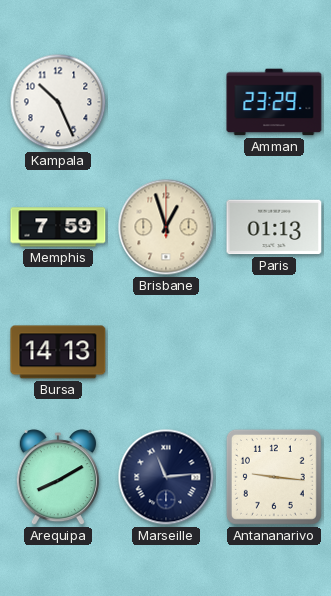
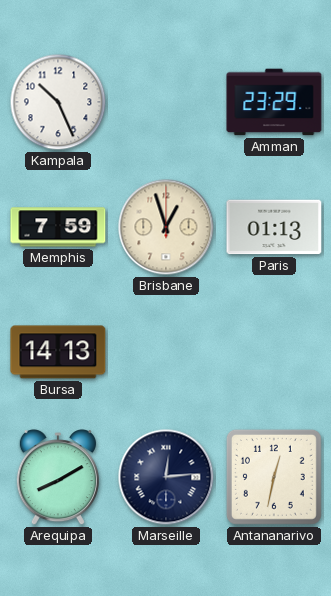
Marseille: 11:14 -> 12:14 (166, 477)
Antananarivo: 9:16 -> 12:32 (274, 477)
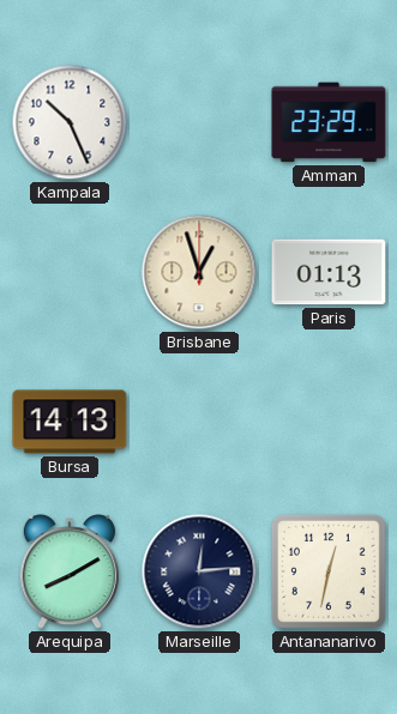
Memphis: 7:59 -> none (58, 227)
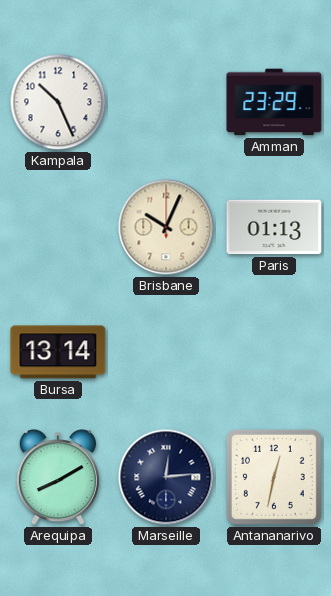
Brisbane: 12:57 -> 10:04 (166, 227)
Bursa: 14:13 -> 13:14 (58, 352)
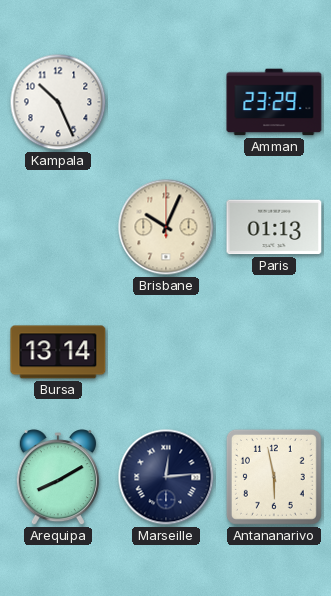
Antananarivo: 12:32 -> 5:58 (274, 477)
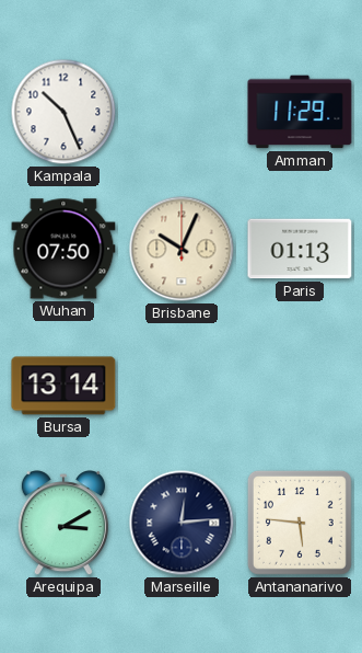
Amman: 23:29 -> 11:29 (300, 112)
Wuhan: none -> 07:50 (63, 249)
Arequipa: 8:10 -> 3:10 (63, 524)
Antananarivo: 5:58 -> 5:46 (300, 523)
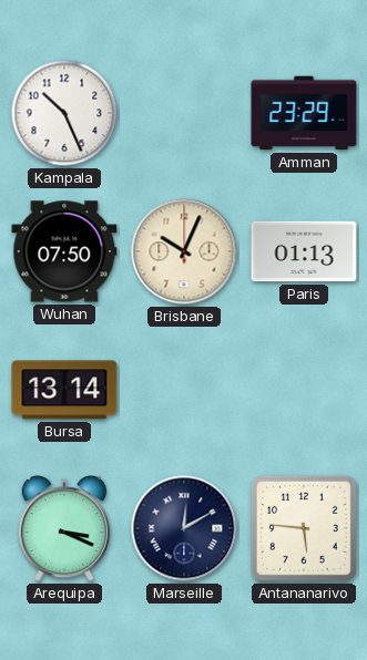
Amman: 11:29 -> 23:29 (304, 113)
Arequipa: 3:10 -> 3:19 (64, 529)
Marseille: 12:14 -> 12:10 (184, 528)
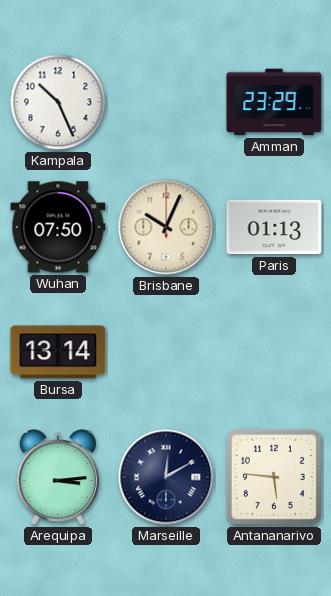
Arequipa: 3:19 -> 3:14 (58, 478)
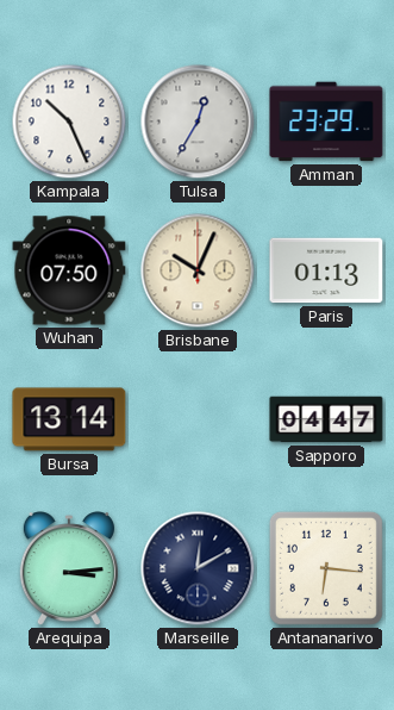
Tulsa: none -> 12:35 (198, 122)
Sapporo: none -> 04:47 (326, 419)
Antananarivo: 5:46 -> 6:16 (326, 568)
